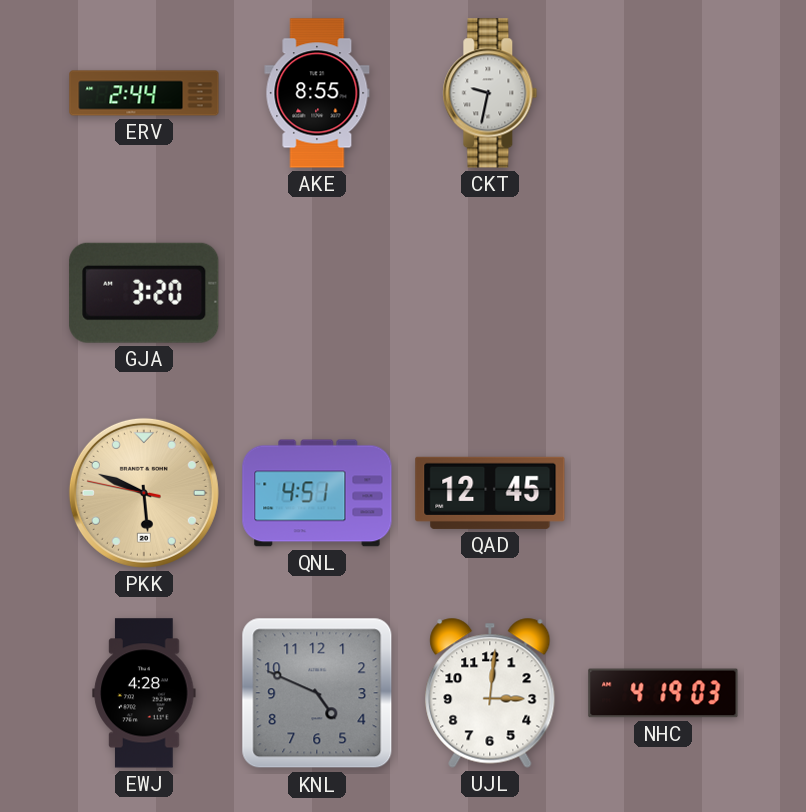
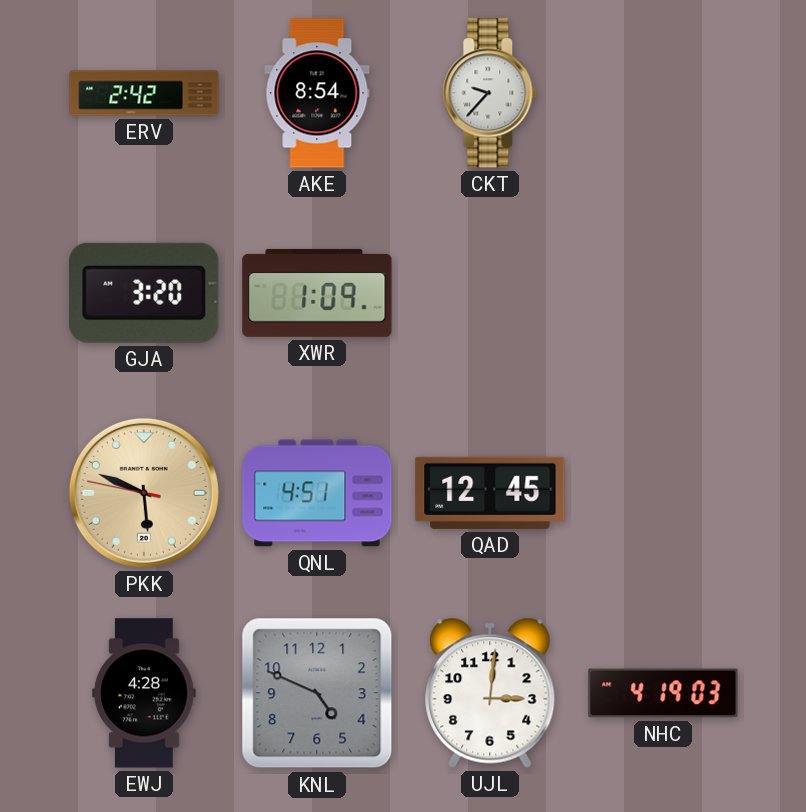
ERV: 2:44 -> 2:42 (144, 93)
AKE: 8:55 -> 8:54 (317, 93)
CKT: 9:32 -> 9:37 (490, 93)
XWR: none -> 1:09 (317, 293)
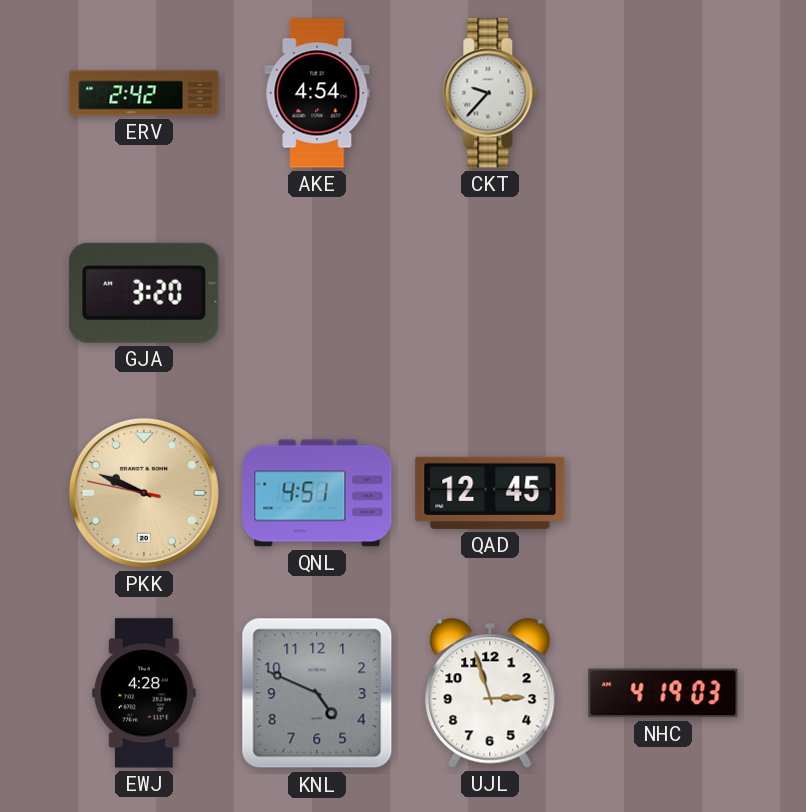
AKE: 8:54 -> 4:54 (317, 93)
XWR: 1:09 -> none (317, 293)
PKK: 5:48 -> 9:48 (144, 493)
UJL: 3:01 -> 2:57 (490, 693)
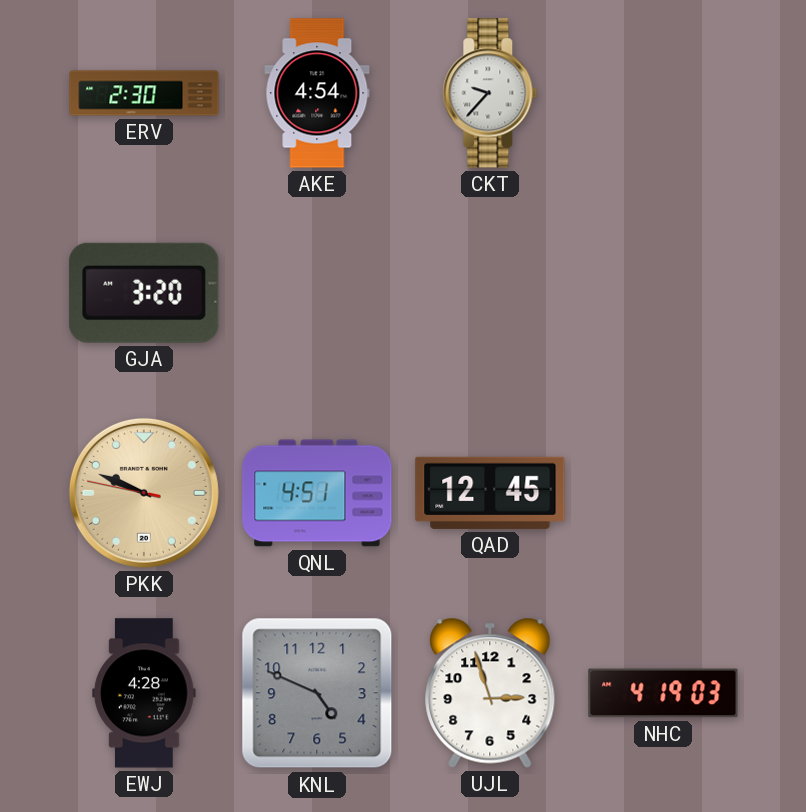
ERV: 2:42 -> 2:30 (144, 93)
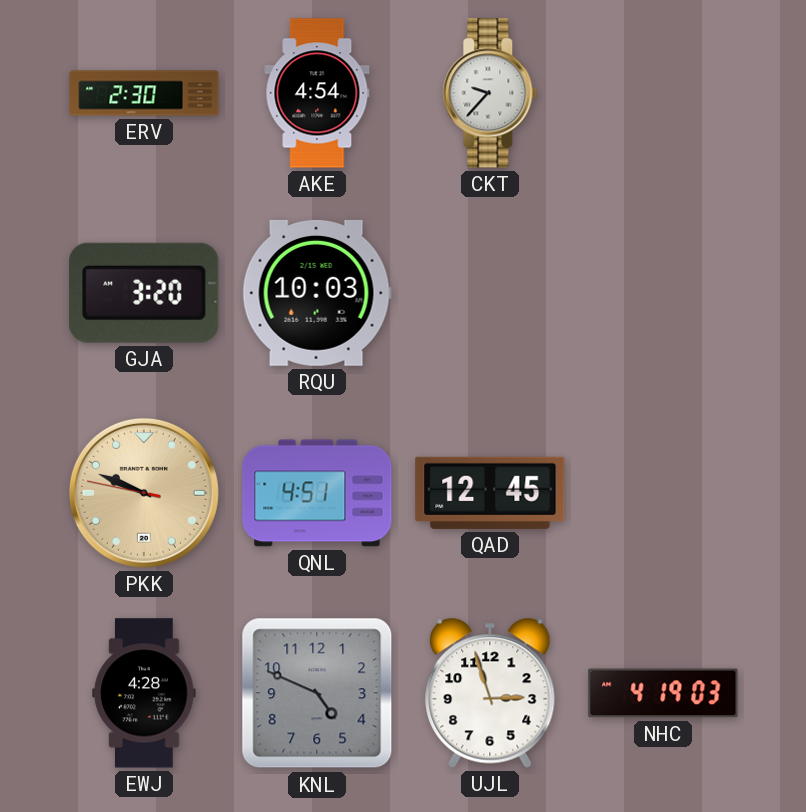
RQU: none -> 10:03 (317, 293)
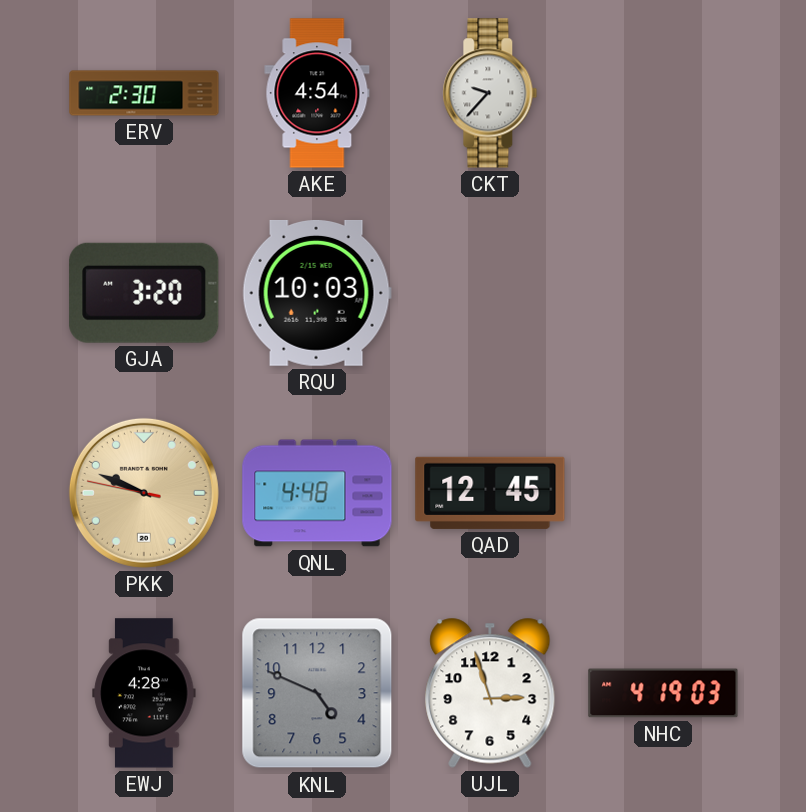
QNL: 4:51 -> 4:48 (317, 493)
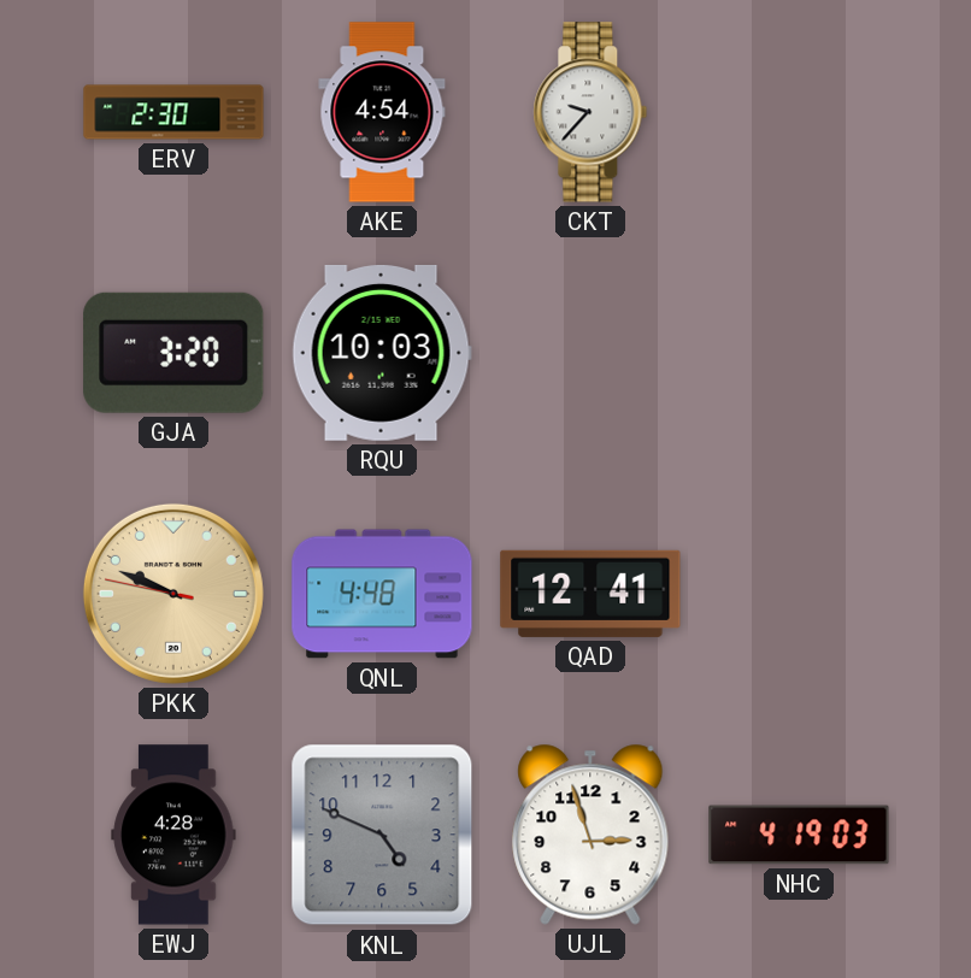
QAD: 12:45 -> 12:41 (590, 594)
